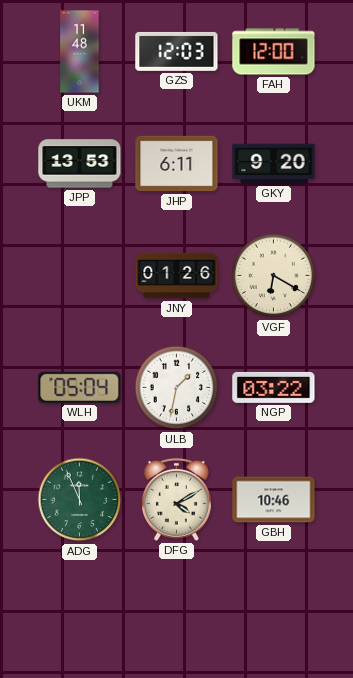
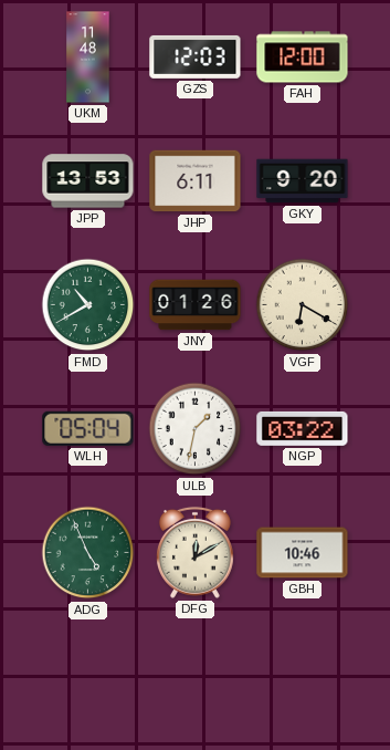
FMD: none -> 10:40 (88, 305)
ADG: 11:56 -> 4:56 (88, 553)
DFG: 4:10 -> 12:10 (194, 552)
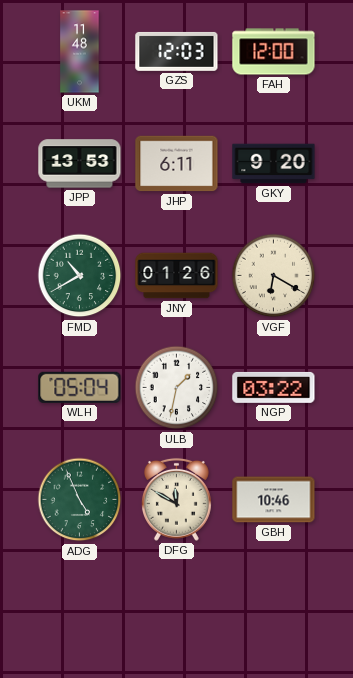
DFG: 12:10 -> 11:50 (176, 499)
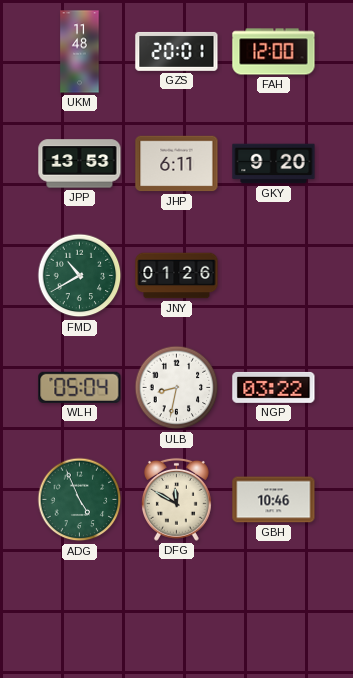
GZS: 12:03 -> 20:01 (177, 51)
VGF: 6:20 -> none (274, 276)
ULB: 1:32 -> 8:32 (177, 388)
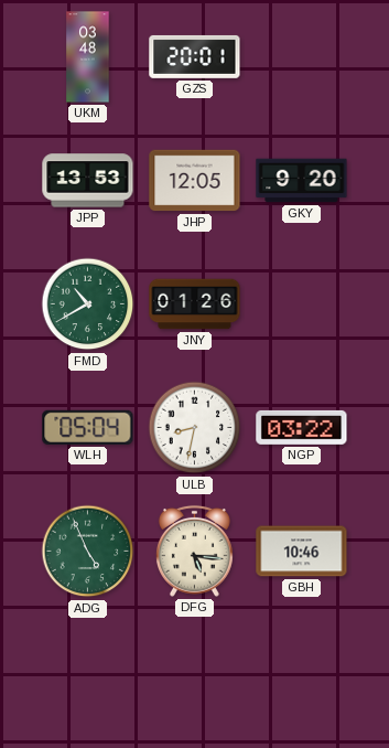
UKM: 11:48 -> 03:48 (88, 57)
FAH: 12:00 -> none (274, 52)
JHP: 6:11 -> 12:05 (195, 181)
DFG: 11:50 -> 5:16 (194, 551)
